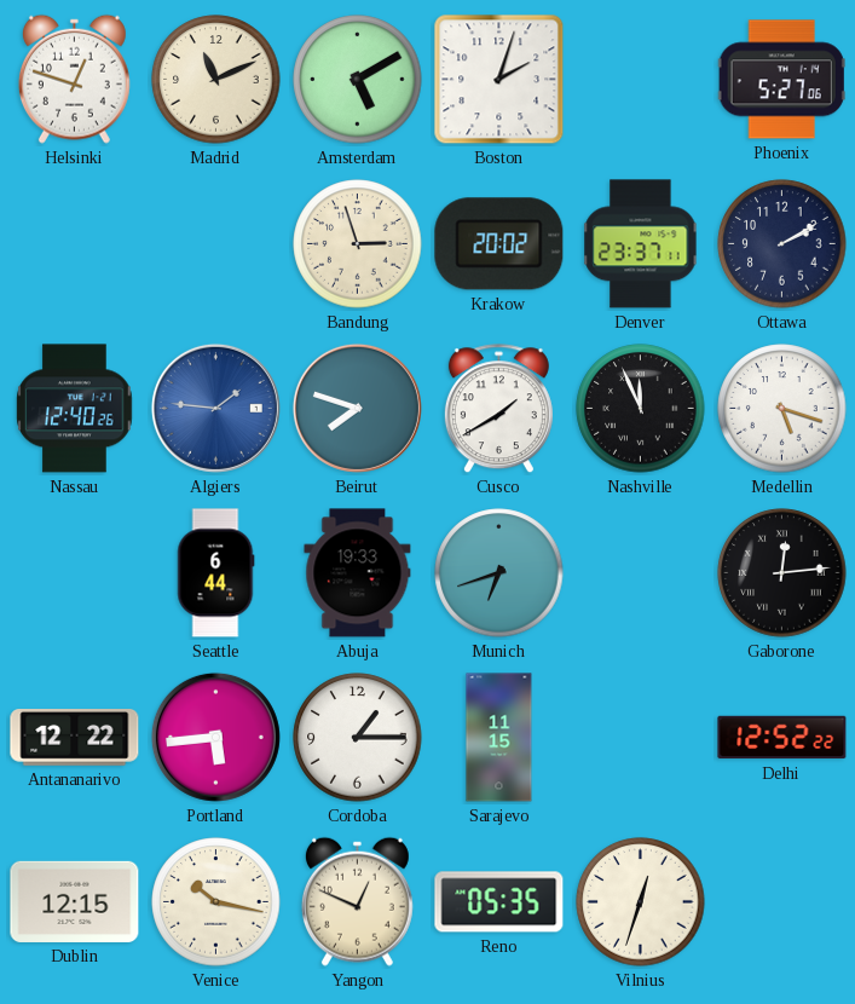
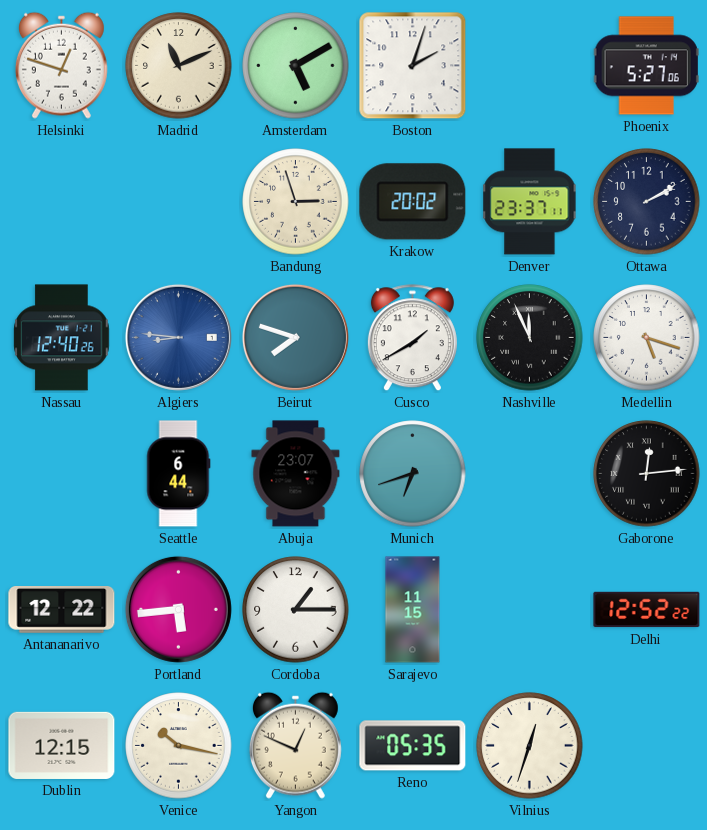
Algiers: 1:46 -> 8:46 (178, 337)
Abuja: 19:33 -> 23:07 (296, 474)
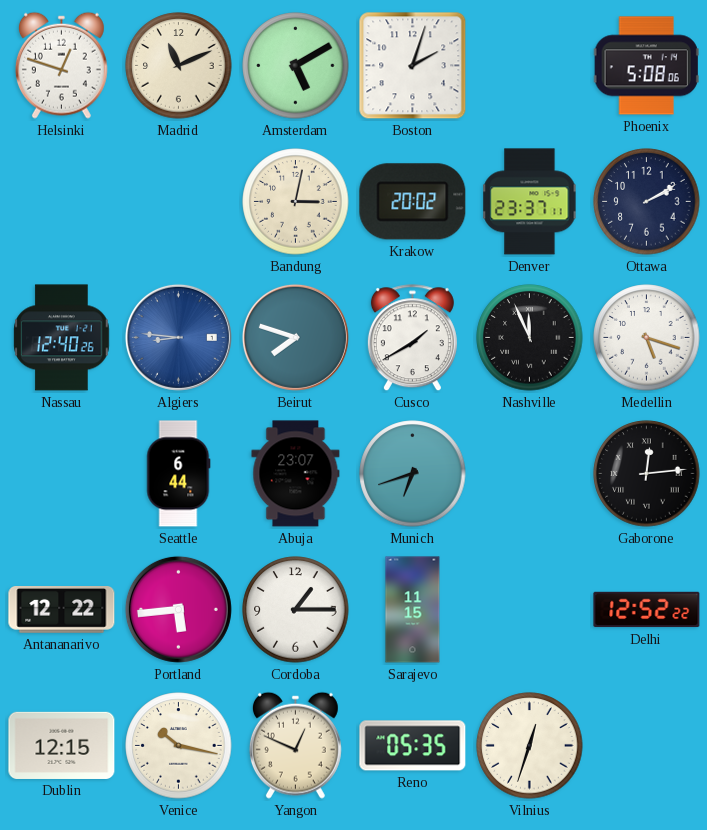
Phoenix: 5:27 -> 5:08 (646, 66)
Bandung: 2:57 -> 3:02 (296, 202)
